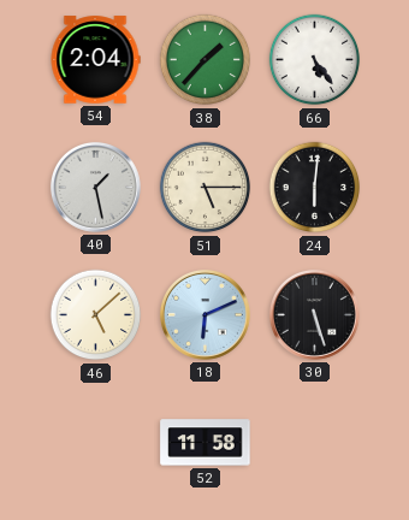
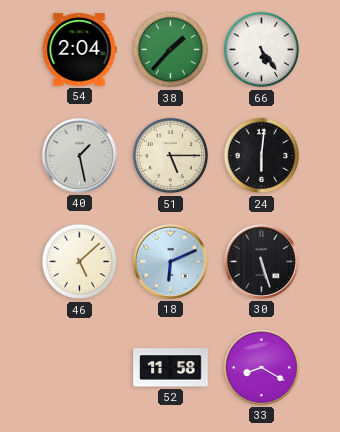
33: none -> 8:20 (261, 367)
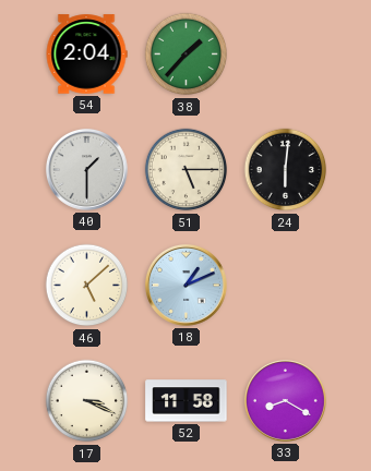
66: 5:24 -> none (262, 50)
40: 1:28 -> 1:30 (86, 169)
18: 6:11 -> 1:11 (185, 285)
30: 5:27 -> none (261, 261)
17: none -> 3:19 (87, 401)
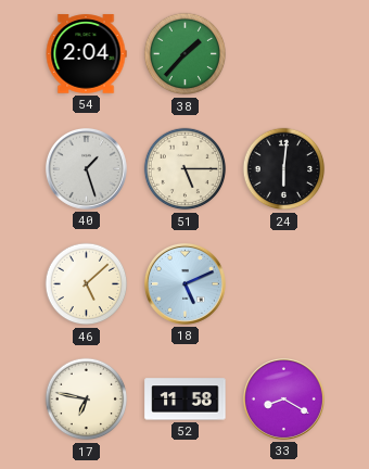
40: 1:30 -> 1:27 (86, 168)
18: 1:11 -> 5:11 (184, 283)
17: 3:19 -> 6:47 (87, 400)
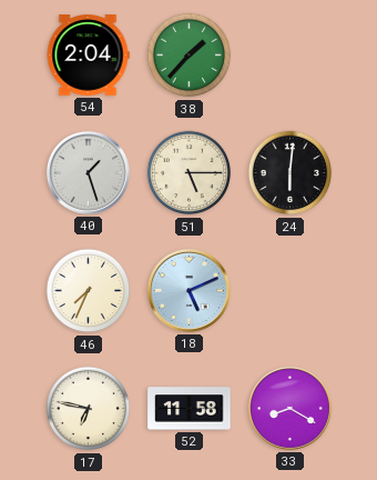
46: 5:08 -> 7:34 (89, 291)
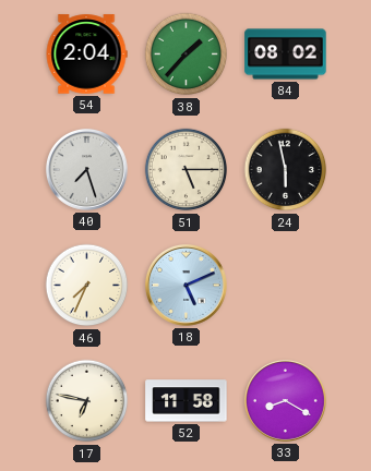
84: none -> 08:02 (286, 55)
40: 1:27 -> 7:27 (86, 169)
24: 6:01 -> 5:58 (286, 170)
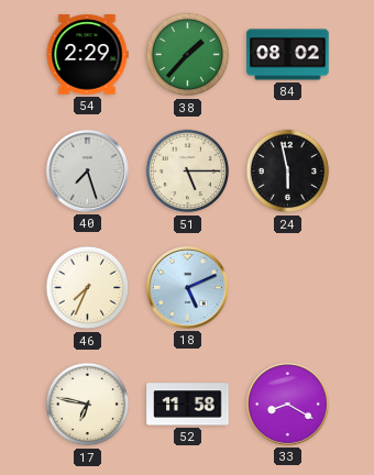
54: 2:04 -> 2:29 (87, 55)
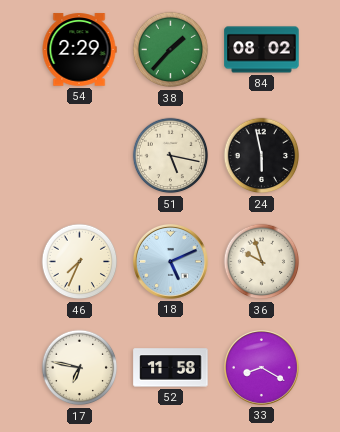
40: 7:27 -> none (87, 170)
51: 5:15 -> 5:17 (171, 156)
36: none -> 9:57 (262, 262)
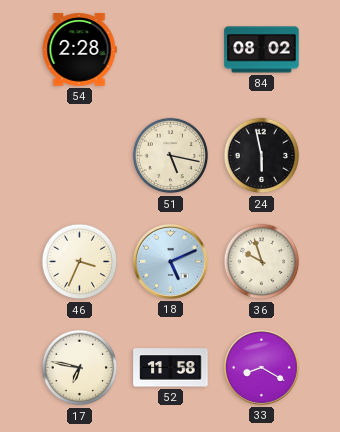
54: 2:29 -> 2:28 (79, 50)
38: 1:37 -> none (171, 50)
46: 7:34 -> 3:34 (80, 262)
